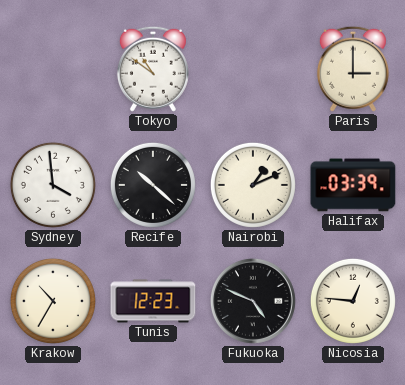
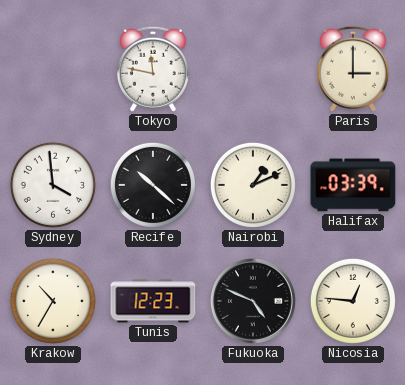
Tokyo: 10:51 -> 11:47 (153, 69)
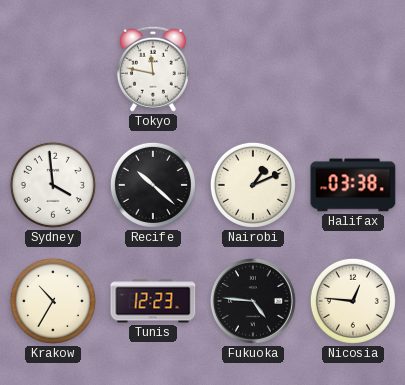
Paris: 3:00 -> none (353, 69)
Halifax: 03:39 -> 03:38 (353, 185)
Fukuoka: 4:49 -> 4:46 (253, 301)
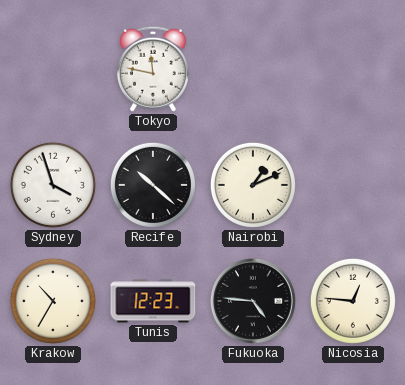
Sydney: 3:59 -> 3:57 (53, 185)
Halifax: 03:38 -> none (353, 185)
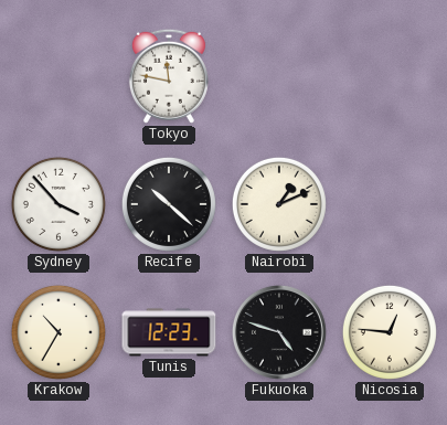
Sydney: 3:57 -> 3:53 (58, 204)
Fukuoka: 4:46 -> 4:48 (279, 332)
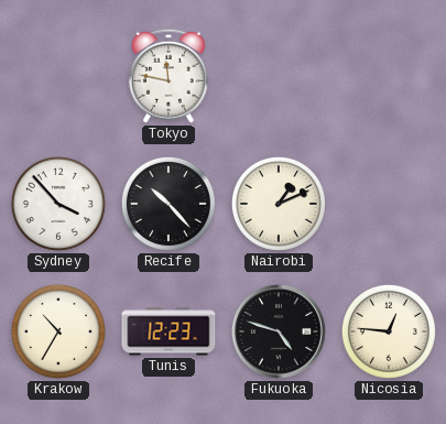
Recife: 10:22 -> 10:23 (168, 204)
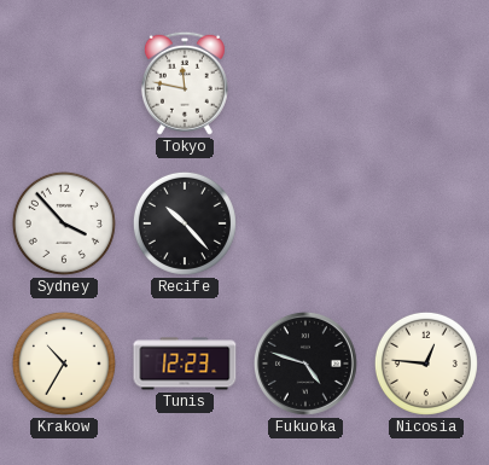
Nairobi: 1:11 -> none (279, 204)
